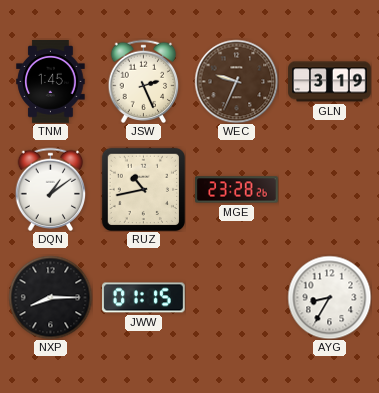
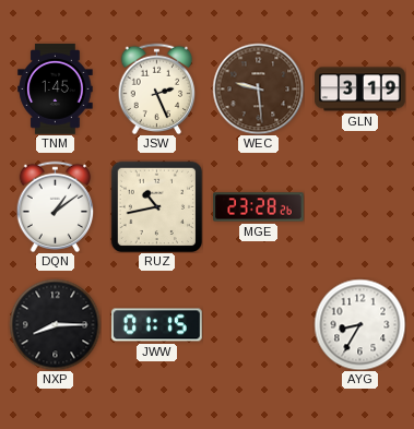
WEC: 9:34 -> 9:29 (258, 88)
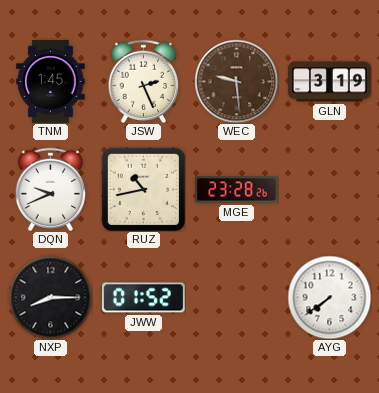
DQN: 1:09 -> 9:41 (51, 189)
JWW: 01:15 -> 01:52 (144, 298)
AYG: 8:35 -> 7:39 (329, 297)
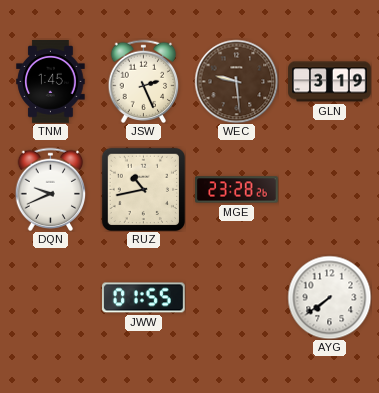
NXP: 8:15 -> none (50, 297)
JWW: 01:52 -> 01:55 (144, 298)
